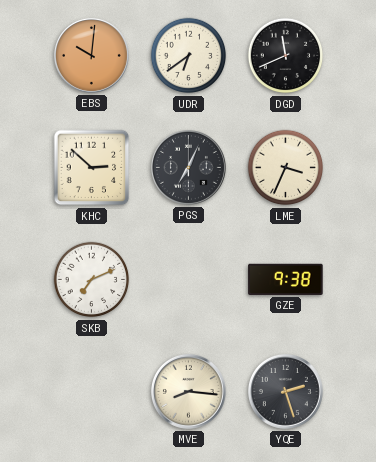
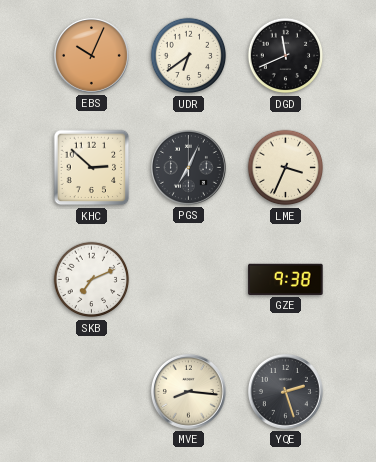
EBS: 10:01 -> 10:04 (91, 55)
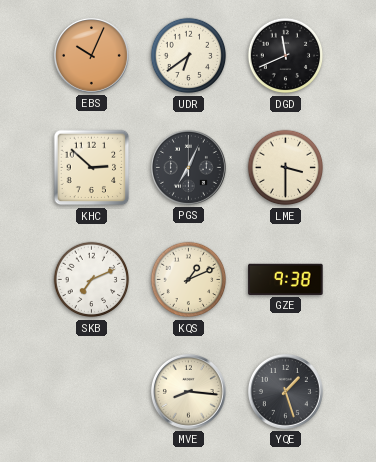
LME: 3:34 -> 3:30 (286, 168)
KQS: none -> 1:11 (189, 280)
YQE: 2:27 -> 1:27 (285, 391)
